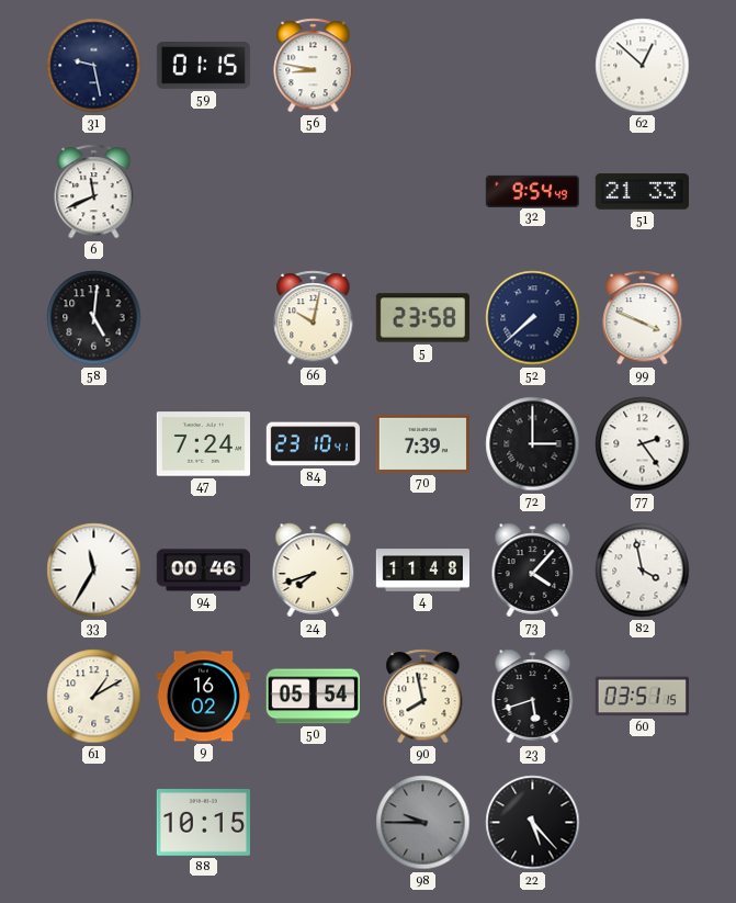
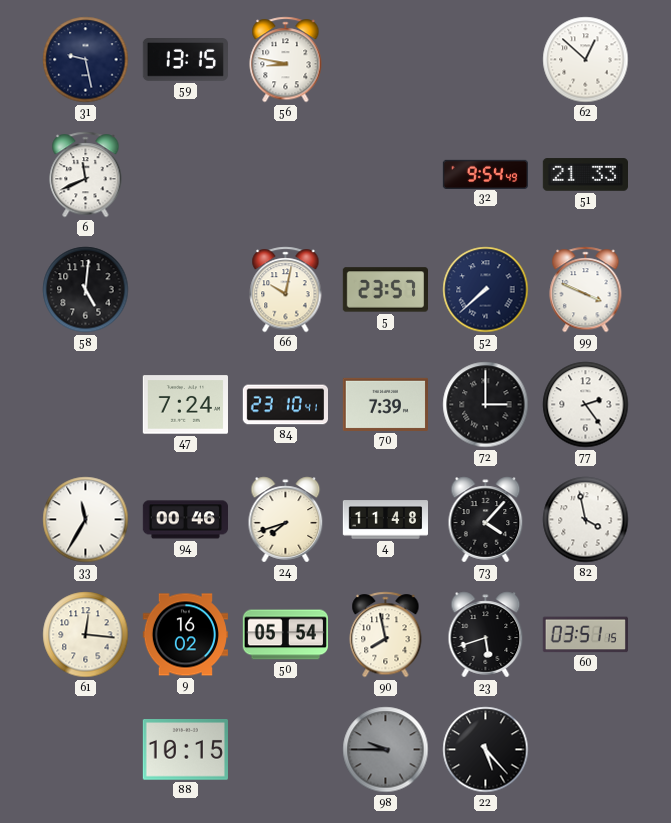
59: 01:15 -> 13:15 (185, 60)
5: 23:58 -> 23:57 (385, 290)
61: 1:10 -> 12:16 (86, 635)
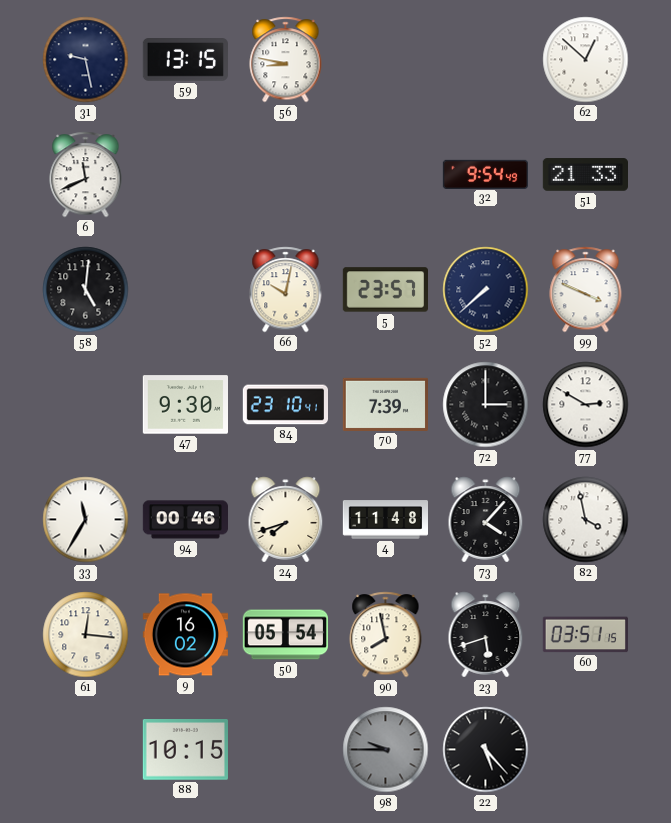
47: 7:24 -> 9:30 (185, 405)
77: 2:24 -> 2:50 (586, 405)
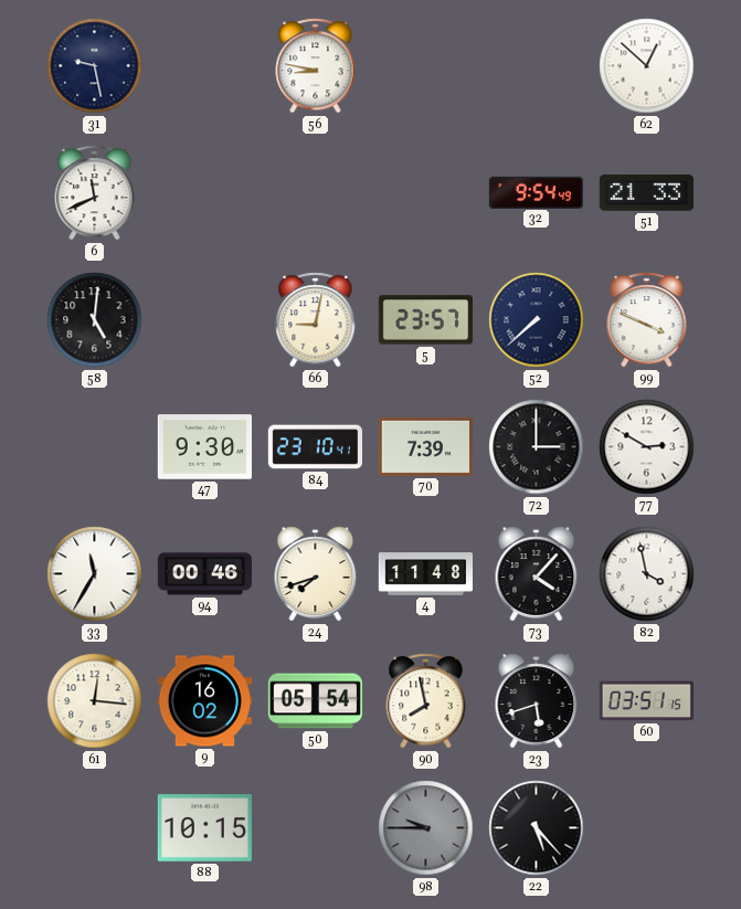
59: 13:15 -> none (185, 60)
66: 10:02 -> 9:02 (316, 320)
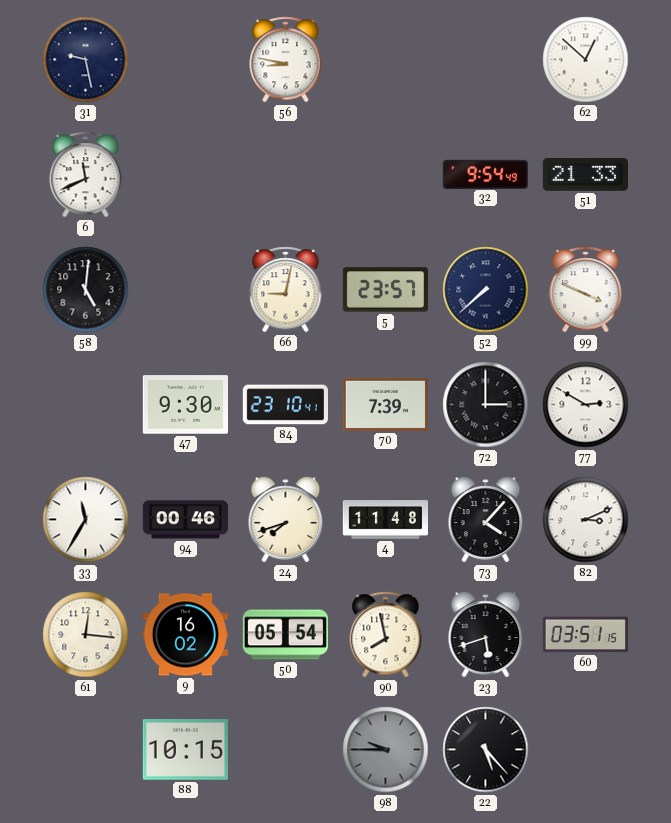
82: 3:58 -> 3:11 (586, 520)
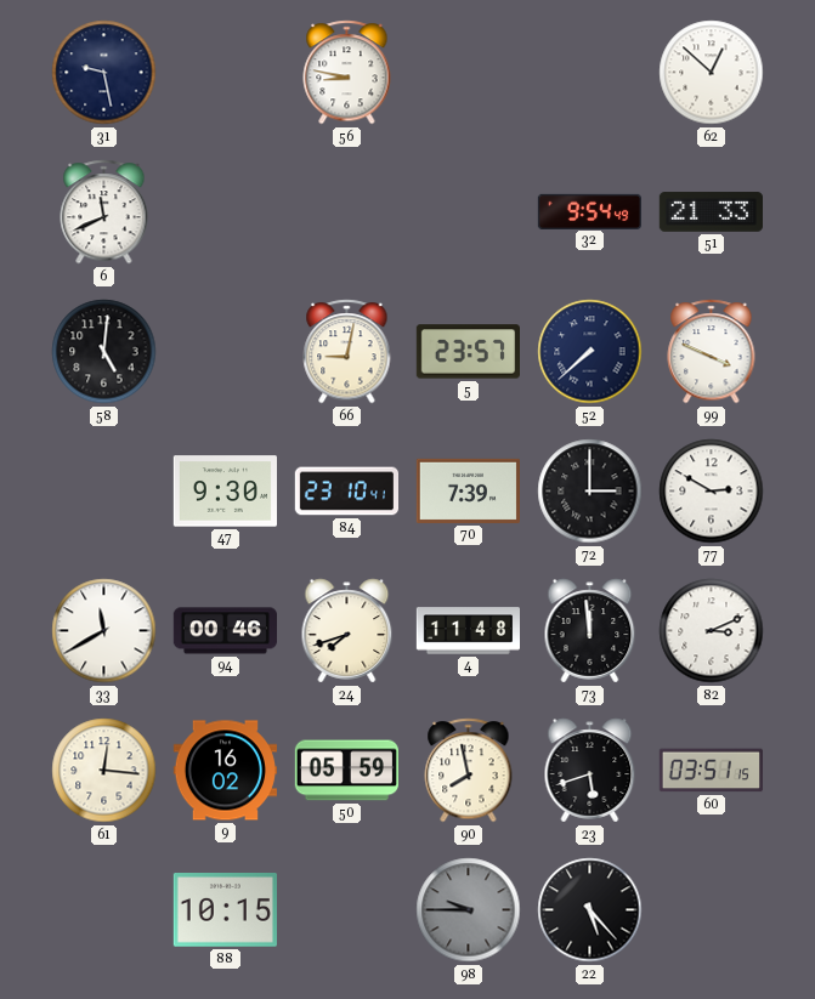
33: 11:35 -> 11:40 (104, 631)
73: 4:07 -> 11:59 (590, 631)
50: 05:54 -> 05:59 (346, 771)
